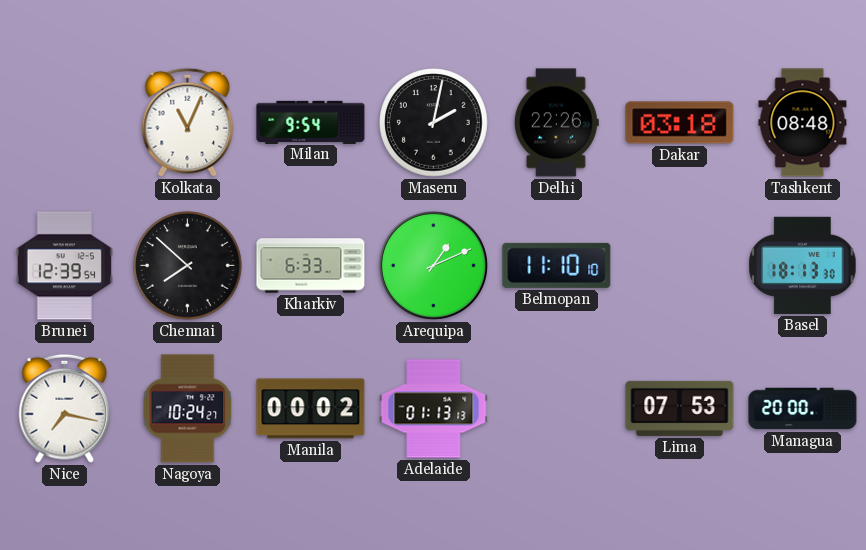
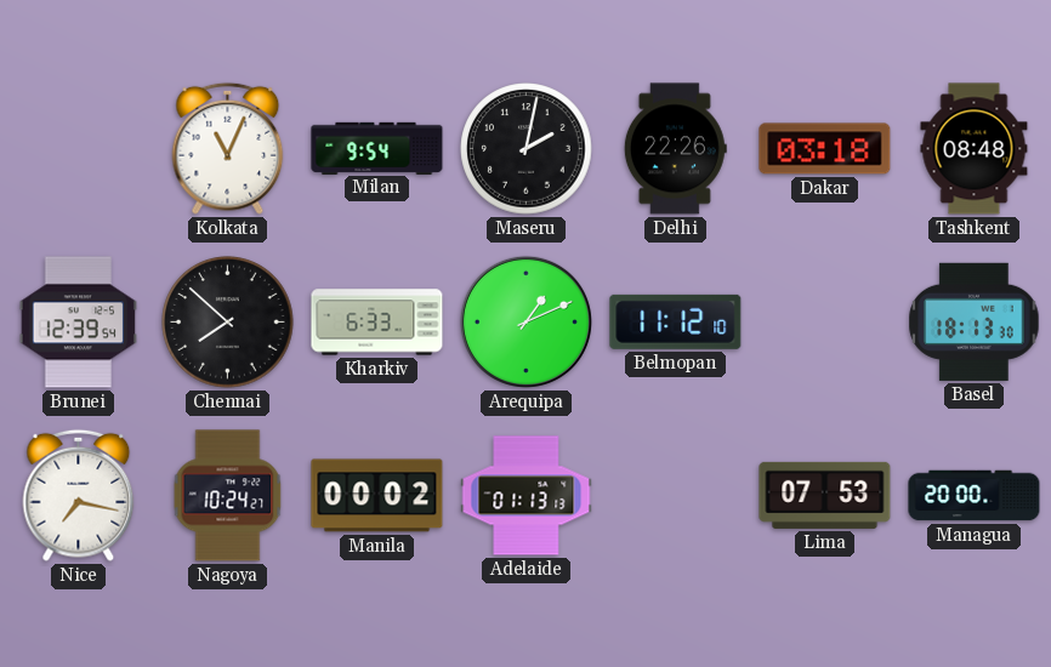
Belmopan: 11:10 -> 11:12 (676, 321)
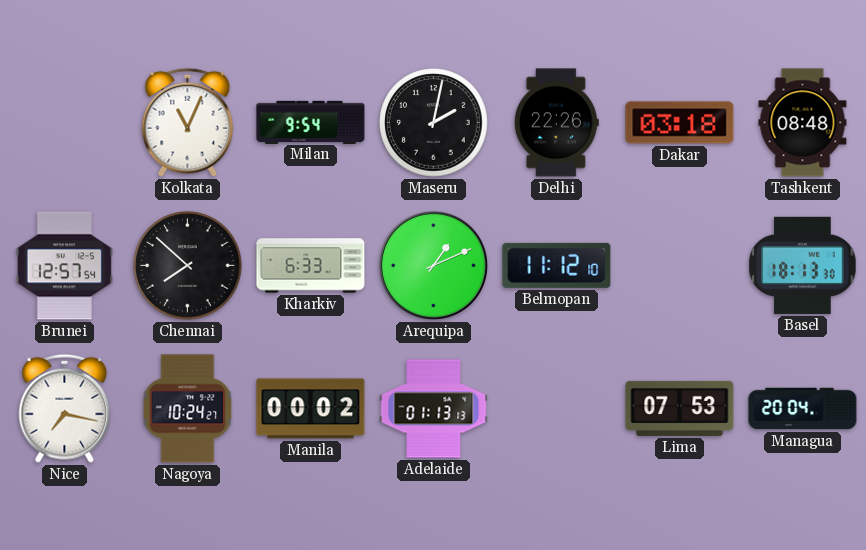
Brunei: 12:39 -> 12:57 (64, 266)
Managua: 20:00 -> 20:04 (803, 409)
